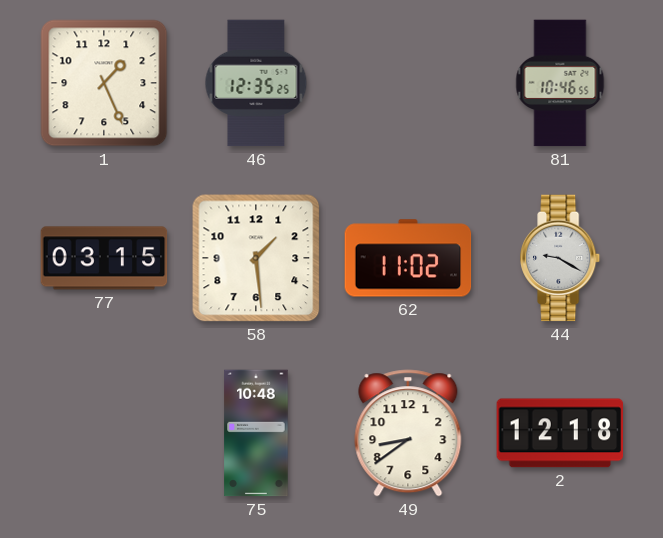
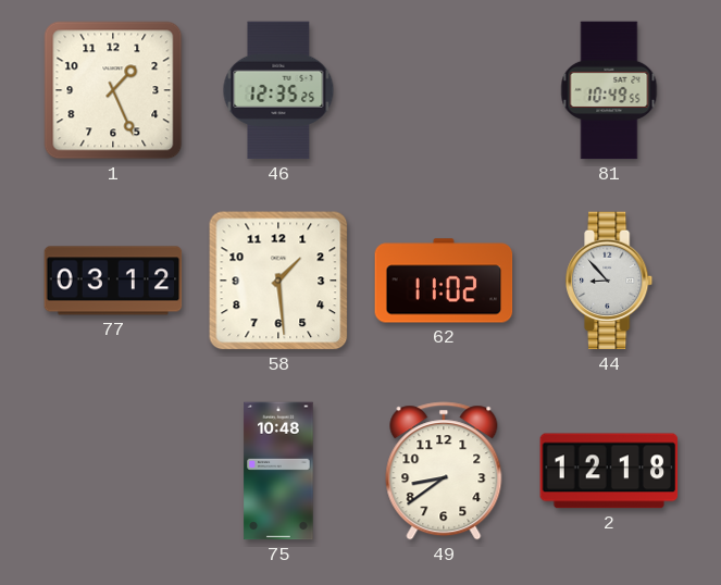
81: 10:46 -> 10:49 (609, 90)
77: 03:15 -> 03:12 (113, 281)
44: 9:20 -> 8:53 (610, 281)
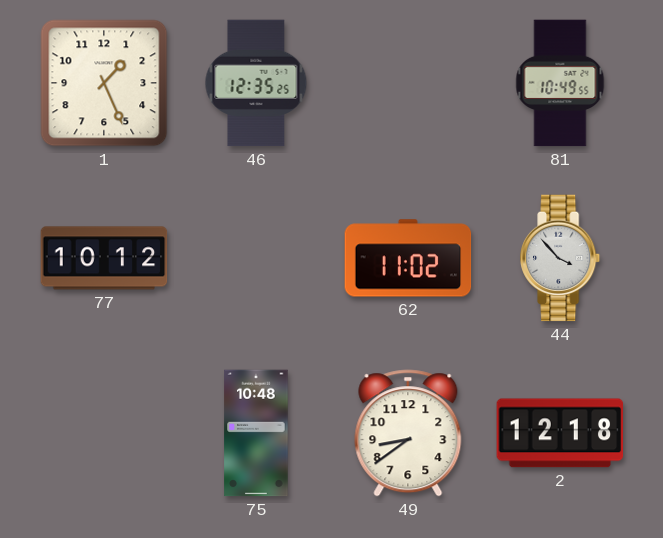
77: 03:12 -> 10:12 (104, 258)
58: 1:29 -> none (278, 281)
44: 8:53 -> 3:53 (561, 258)
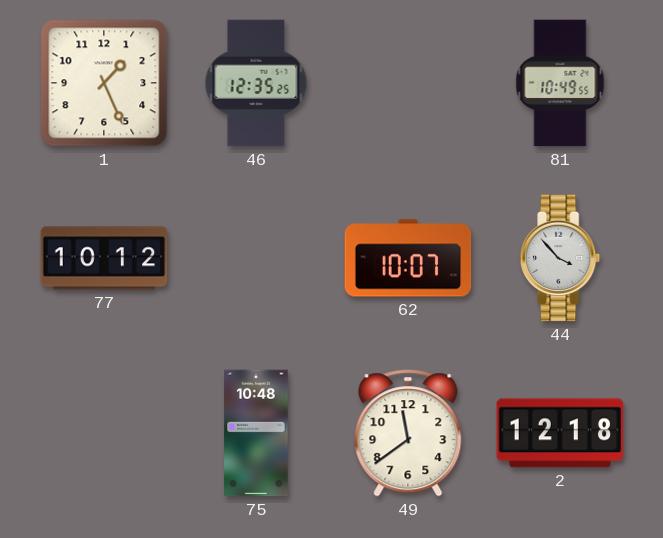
62: 11:02 -> 10:07 (408, 258)
49: 8:39 -> 11:39 (408, 433)
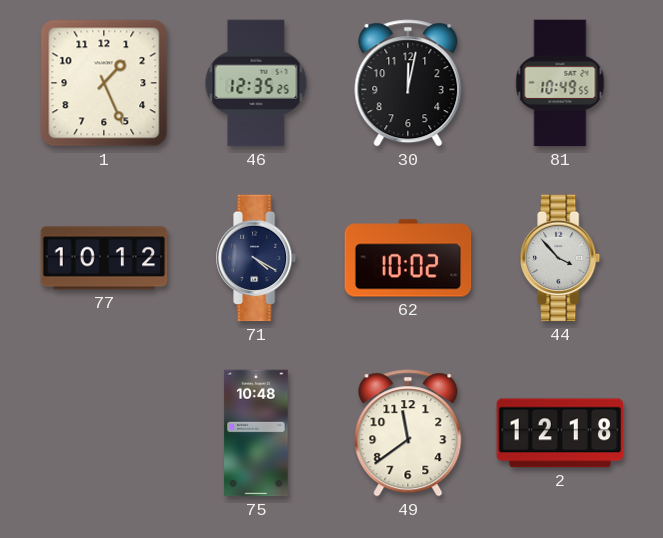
30: none -> 12:02 (408, 83)
71: none -> 4:20 (257, 258)
62: 10:07 -> 10:02 (408, 258)
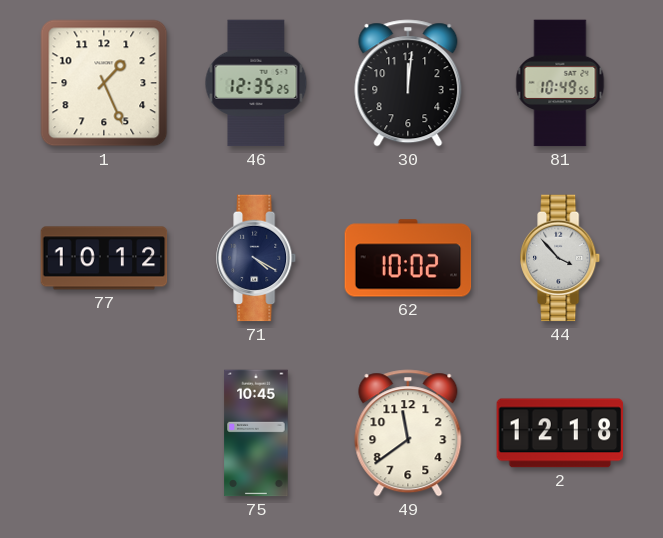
30: 12:02 -> 12:01 (408, 83)
75: 10:48 -> 10:45 (256, 433)
